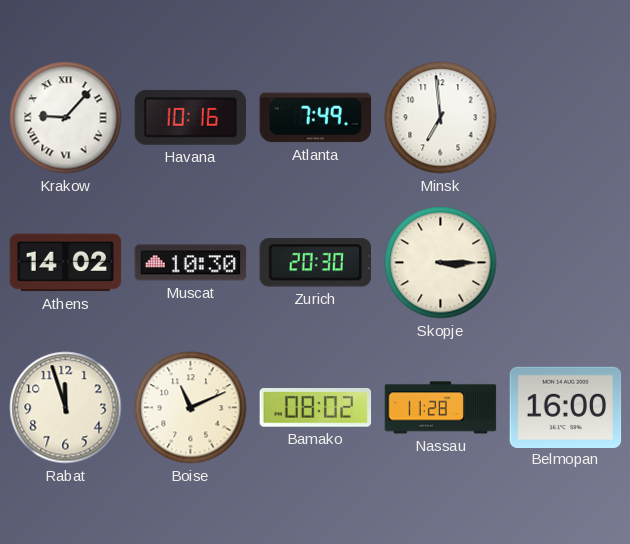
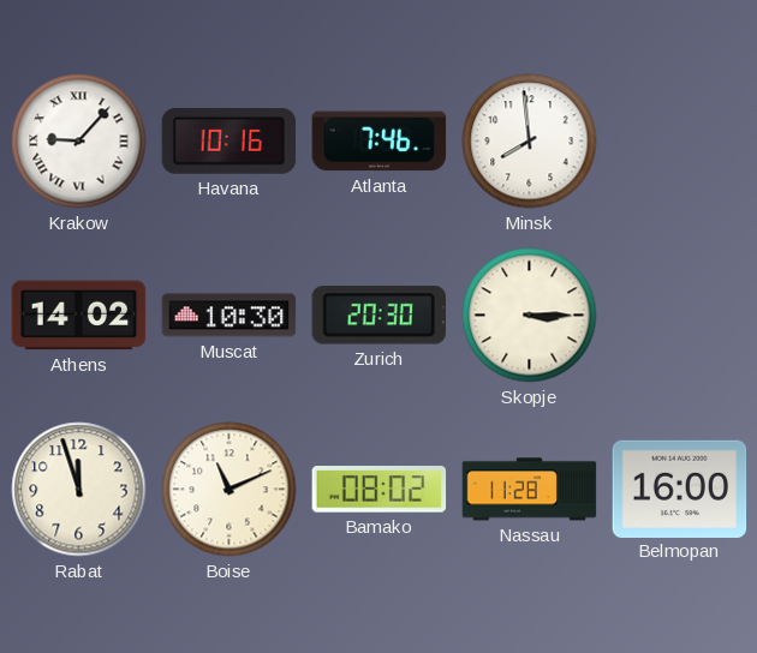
Atlanta: 7:49 -> 7:46 (380, 142)
Minsk: 6:59 -> 7:59 (530, 142)
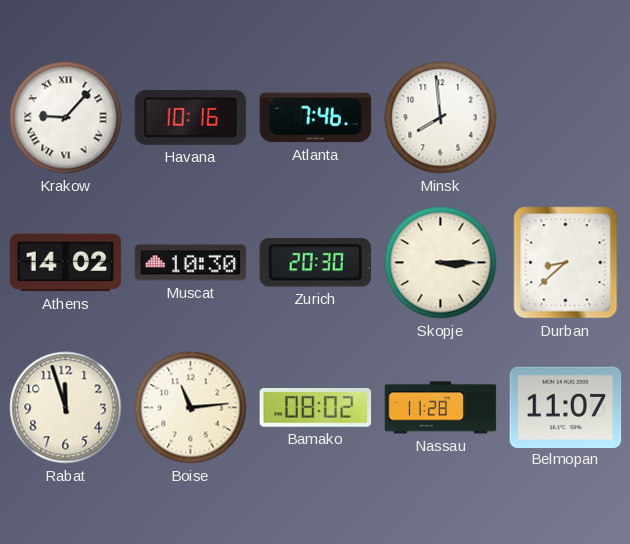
Durban: none -> 8:38 (566, 263)
Boise: 11:11 -> 11:14 (191, 408)
Belmopan: 16:00 -> 11:07 (566, 407)
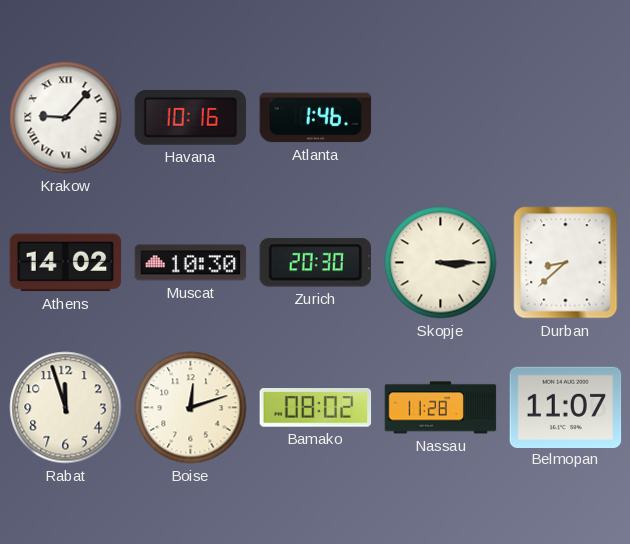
Atlanta: 7:46 -> 1:46 (316, 118)
Minsk: 7:59 -> none (441, 118)
Boise: 11:14 -> 12:12 (191, 408)
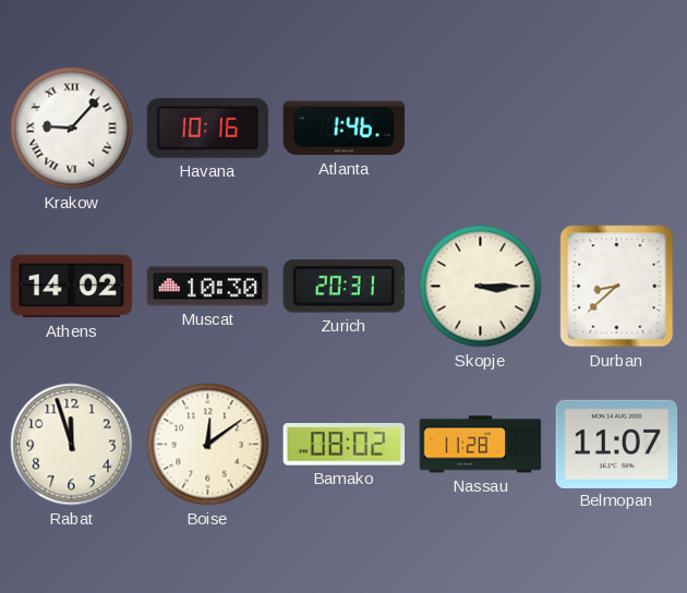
Zurich: 20:30 -> 20:31 (343, 287)
Boise: 12:12 -> 12:09 (208, 445)
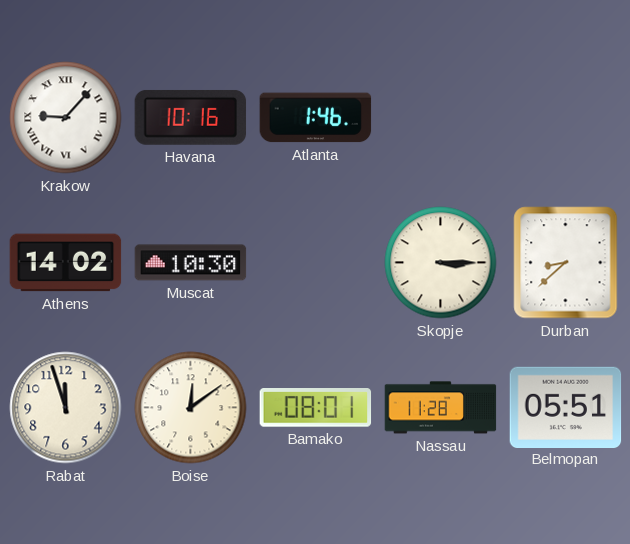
Zurich: 20:31 -> none (343, 287)
Bamako: 08:02 -> 08:01 (316, 408)
Belmopan: 11:07 -> 05:51 (566, 407)
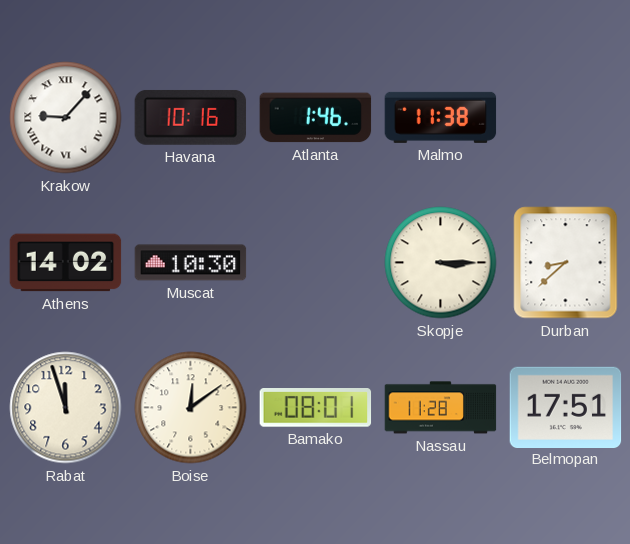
Malmo: none -> 11:38 (441, 117)
Belmopan: 05:51 -> 17:51 (566, 407)
